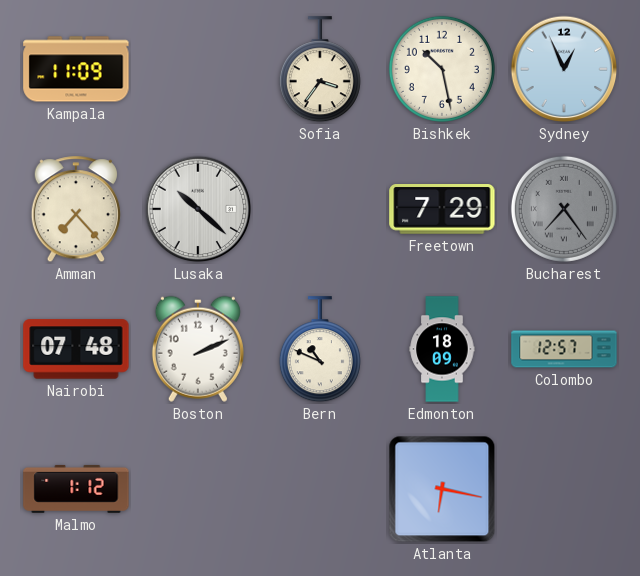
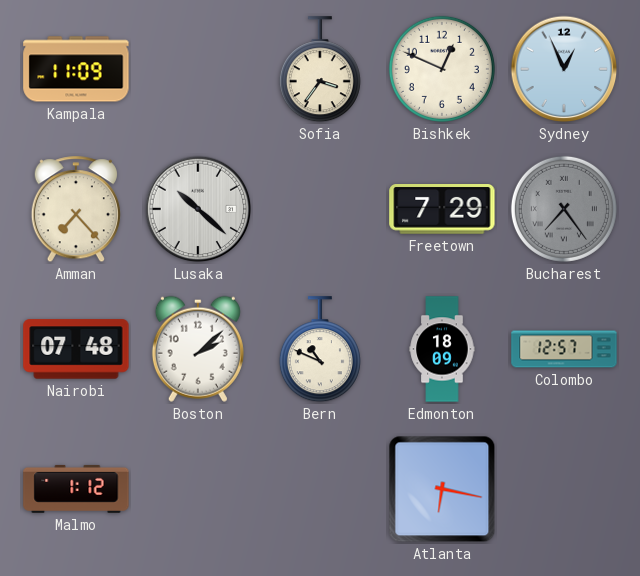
Bishkek: 10:28 -> 12:49 (442, 69)
Boston: 2:11 -> 2:08 (198, 349)
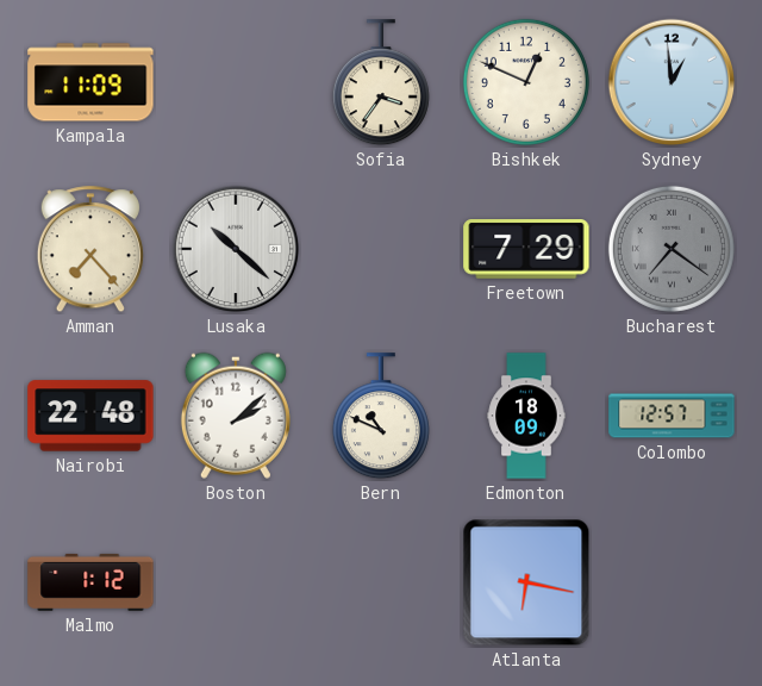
Sydney: 12:56 -> 12:59 (672, 82)
Bucharest: 7:24 -> 7:21 (672, 249)
Nairobi: 07:48 -> 22:48 (90, 416)
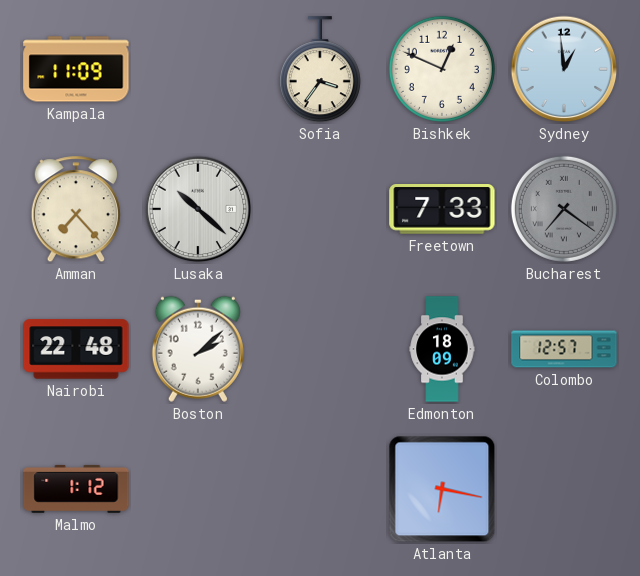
Freetown: 7:29 -> 7:33 (442, 210)
Bern: 10:49 -> none (381, 417)
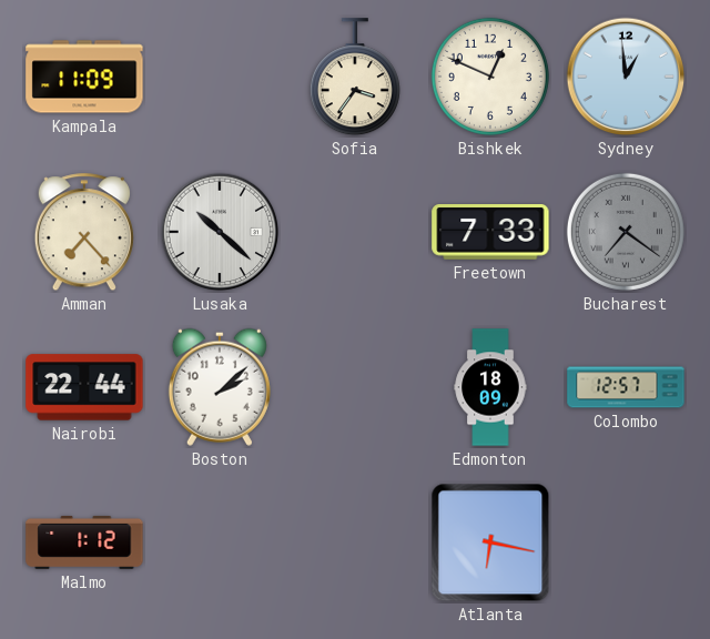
Nairobi: 22:48 -> 22:44 (84, 387)
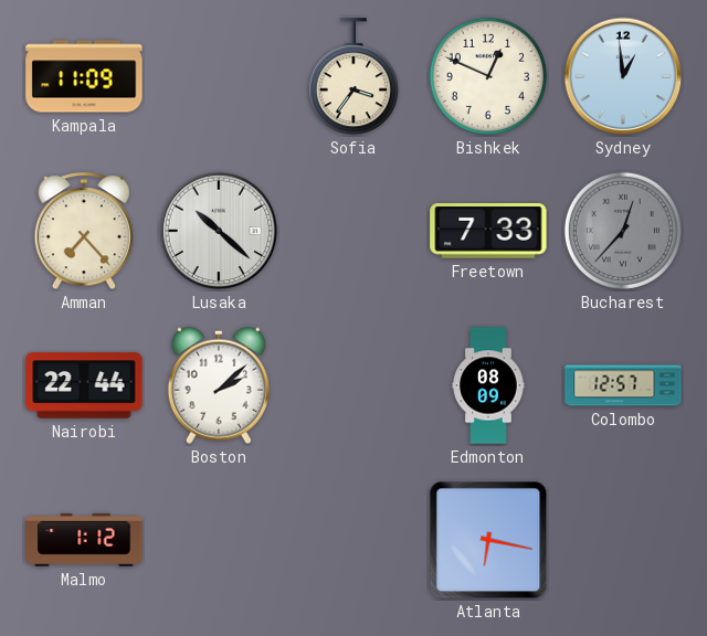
Bucharest: 7:21 -> 12:37 (623, 231)
Edmonton: 18:09 -> 08:09 (488, 385)
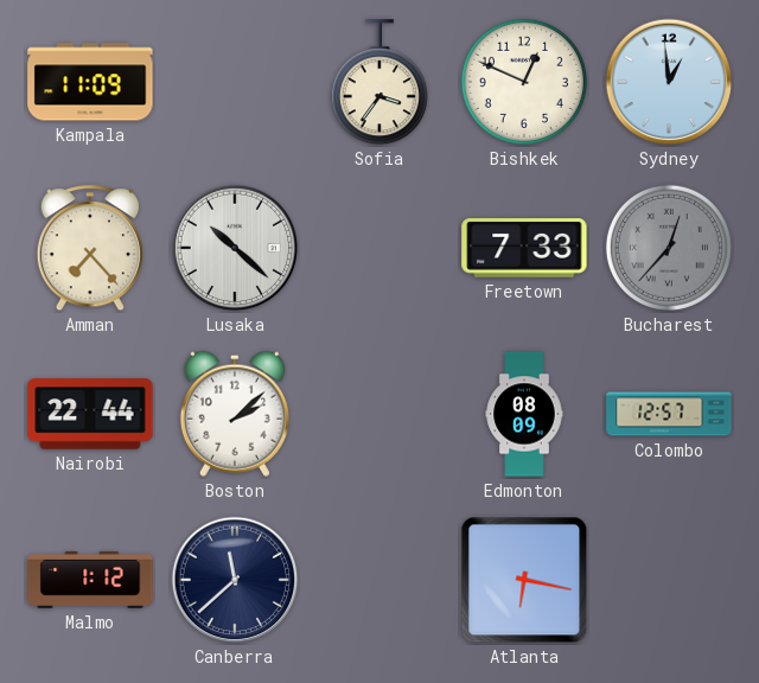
Canberra: none -> 11:38 (235, 580)
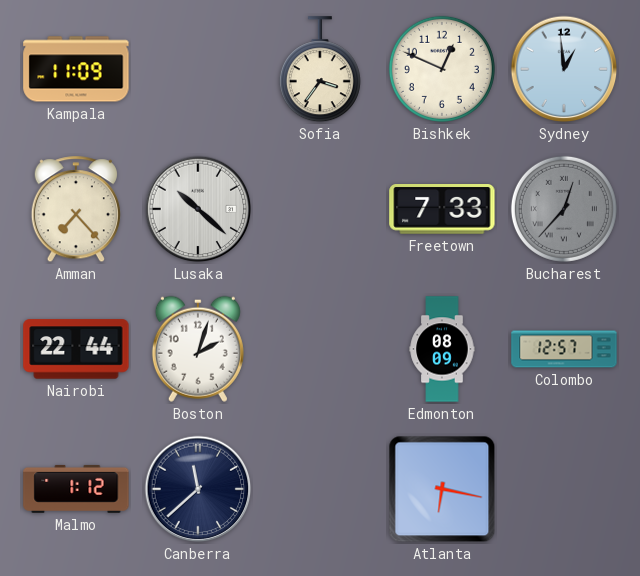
Boston: 2:08 -> 2:03 (198, 349)
